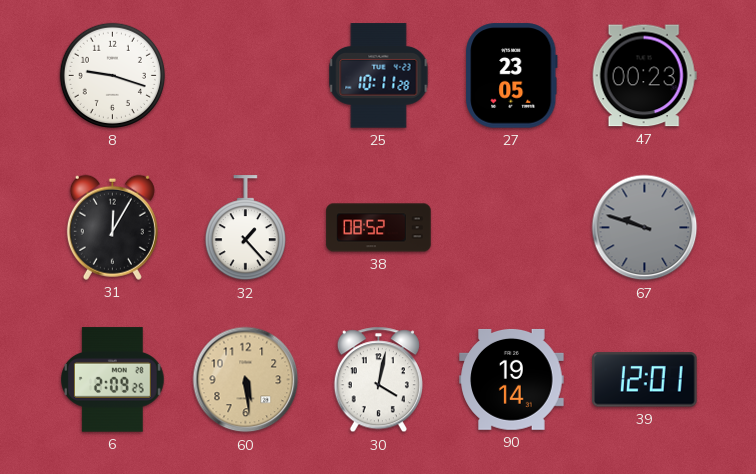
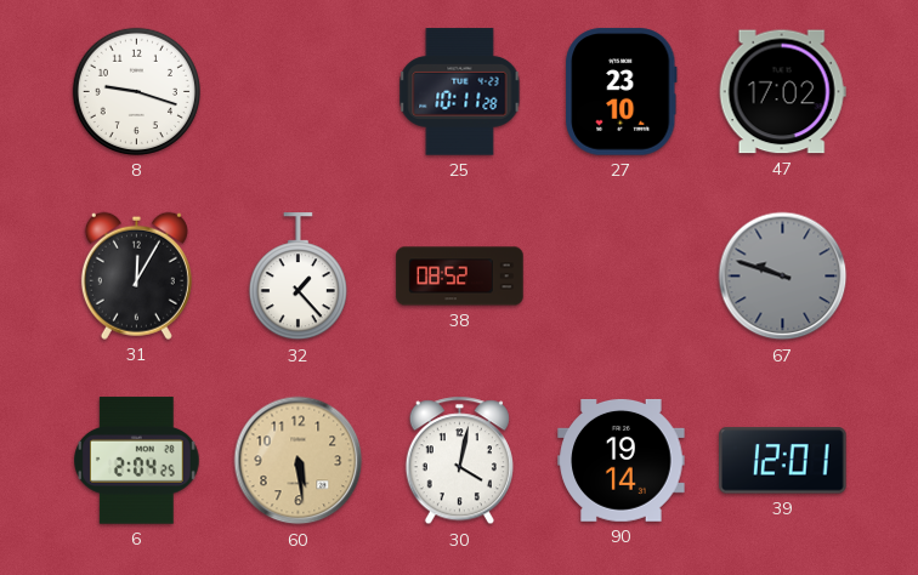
27: 23:05 -> 23:10 (622, 92)
47: 00:23 -> 17:02 (782, 92)
6: 2:09 -> 2:04 (137, 461)
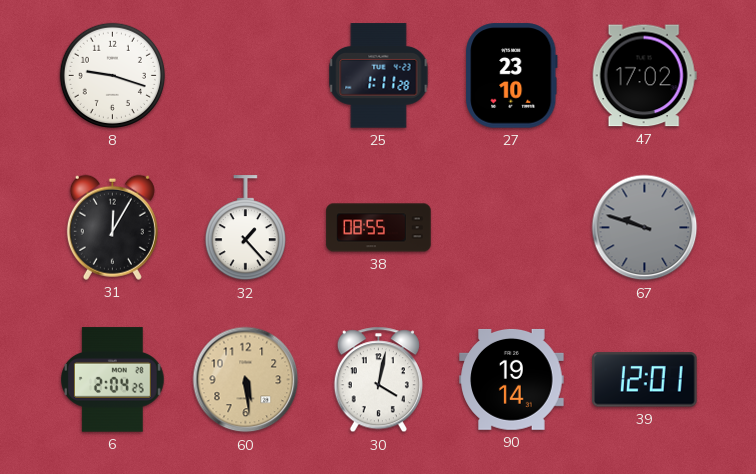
25: 10:11 -> 1:11 (379, 76)
38: 08:52 -> 08:55 (379, 228)
